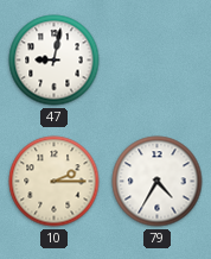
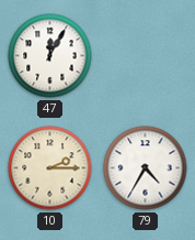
47: 9:02 -> 12:05 (50, 56)
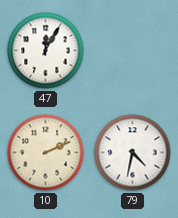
10: 2:15 -> 2:11 (46, 153)
79: 4:35 -> 4:32 (133, 153)
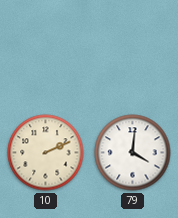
47: 12:05 -> none (46, 51)
79: 4:32 -> 4:01 (133, 153)
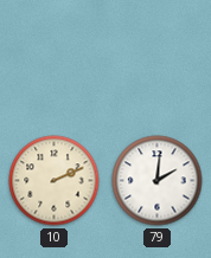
79: 4:01 -> 2:01 (158, 181)
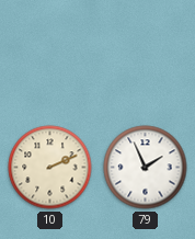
79: 2:01 -> 1:56 (146, 168)
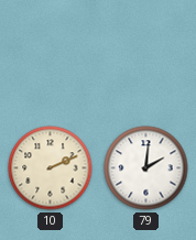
79: 1:56 -> 2:01 (146, 168)
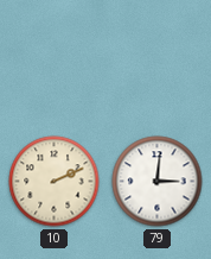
79: 2:01 -> 3:01 (158, 182)
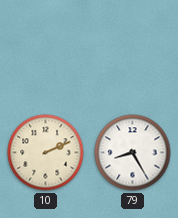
79: 3:01 -> 8:25 (133, 153)
